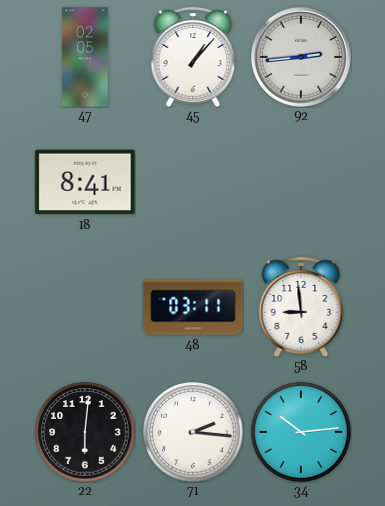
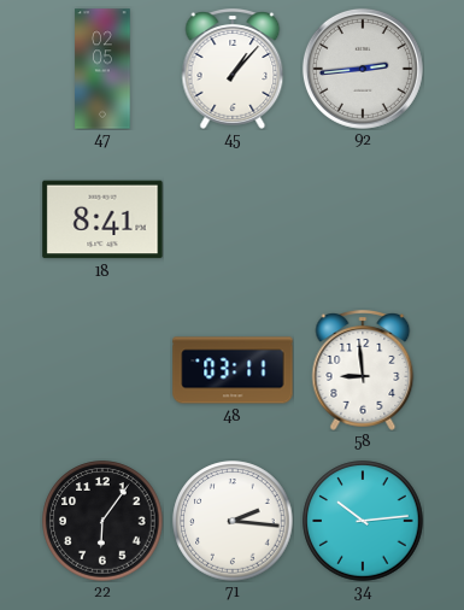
22: 6:01 -> 6:06 (102, 521)
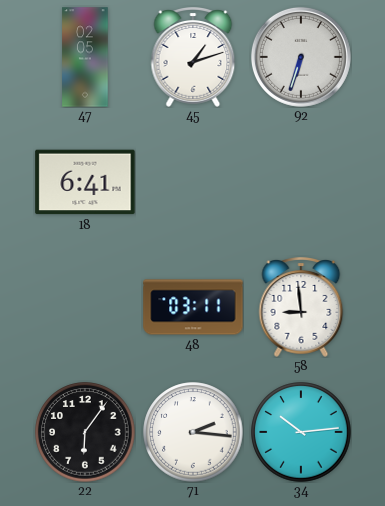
45: 1:07 -> 1:12 (193, 58)
92: 2:44 -> 6:33 (301, 57)
18: 8:41 -> 6:41 (85, 182)
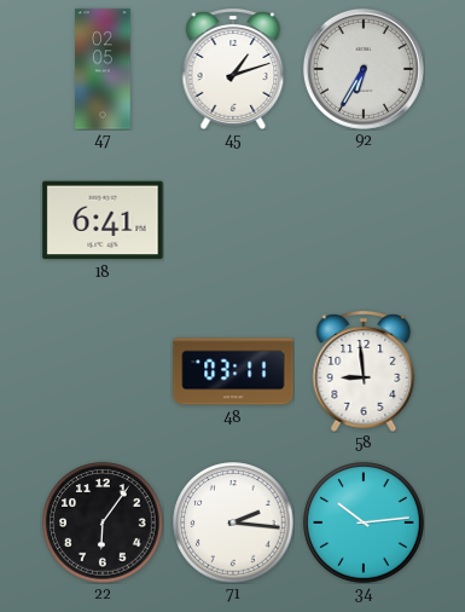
92: 6:33 -> 6:35 (364, 69)
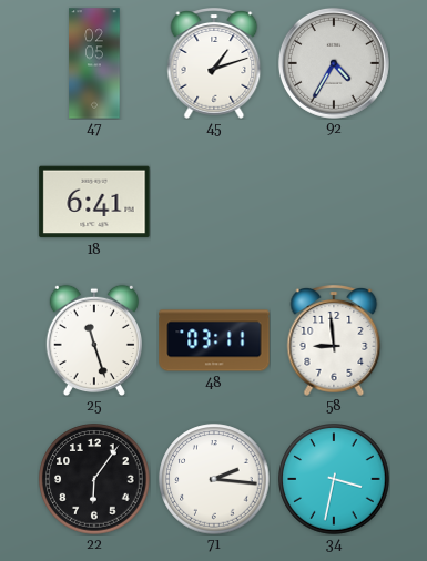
92: 6:35 -> 4:35 (334, 63)
25: none -> 11:27 (94, 340)
34: 10:14 -> 3:32 (334, 479)
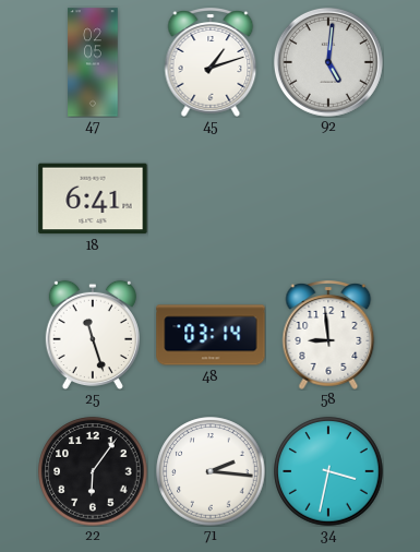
92: 4:35 -> 5:01 (328, 62)
48: 03:11 -> 03:14 (211, 335)
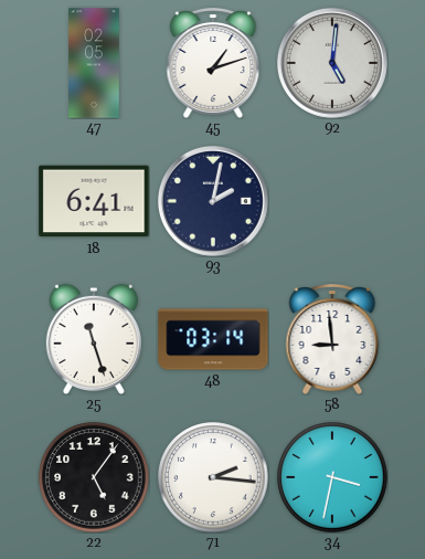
93: none -> 2:02 (213, 201)
22: 6:06 -> 5:06 (94, 477)
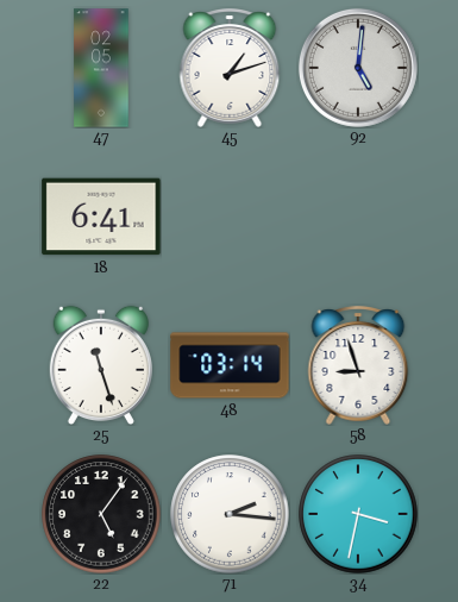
93: 2:02 -> none (213, 201)
58: 8:59 -> 8:57 (358, 366)
